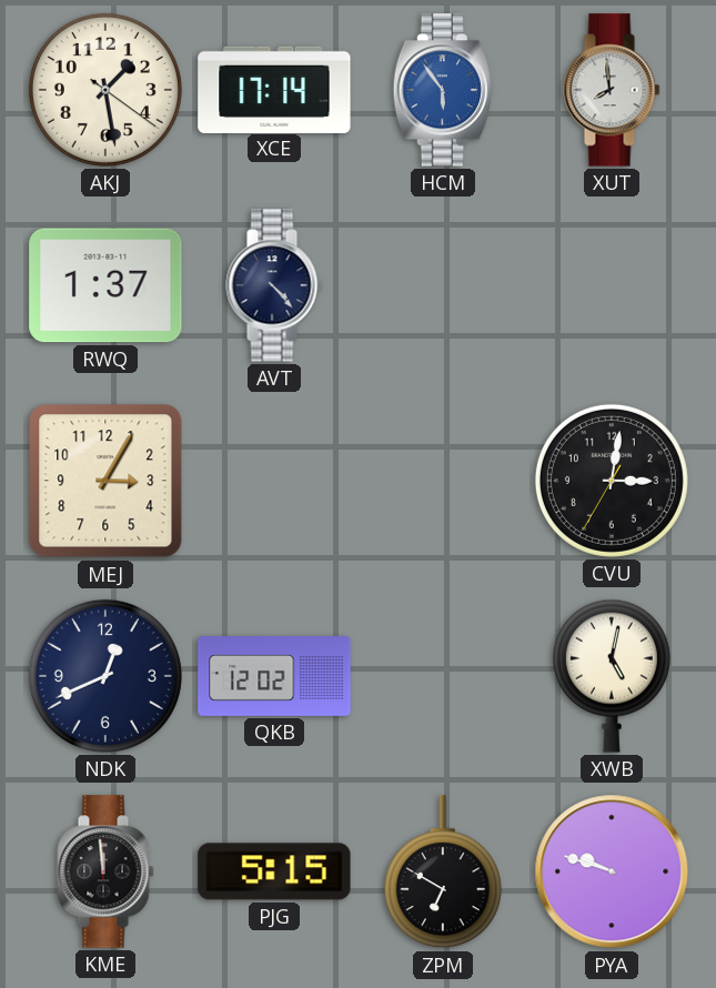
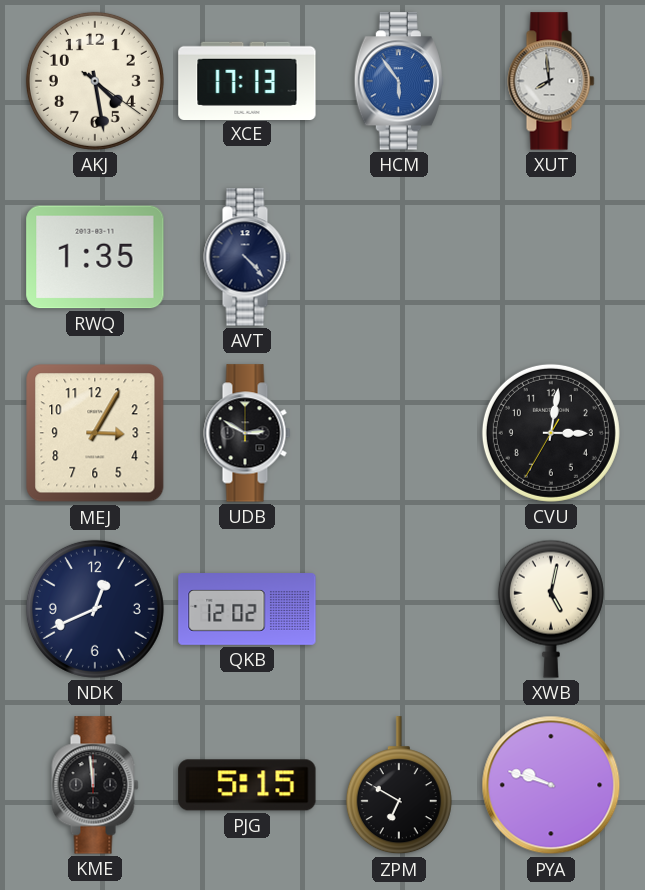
AKJ: 1:28 -> 4:28 (95, 81)
XCE: 17:14 -> 17:13 (247, 80)
RWQ: 1:37 -> 1:35 (95, 257)
UDB: none -> 2:50 (247, 433)
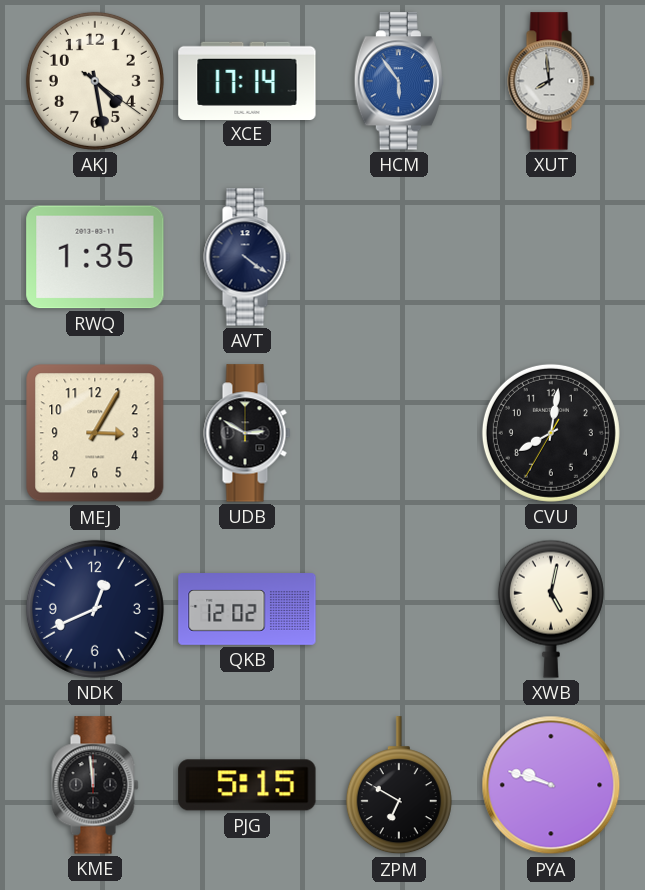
XCE: 17:13 -> 17:14 (247, 80)
AVT: 4:23 -> 4:21 (247, 257)
CVU: 3:01 -> 8:01 (551, 433)
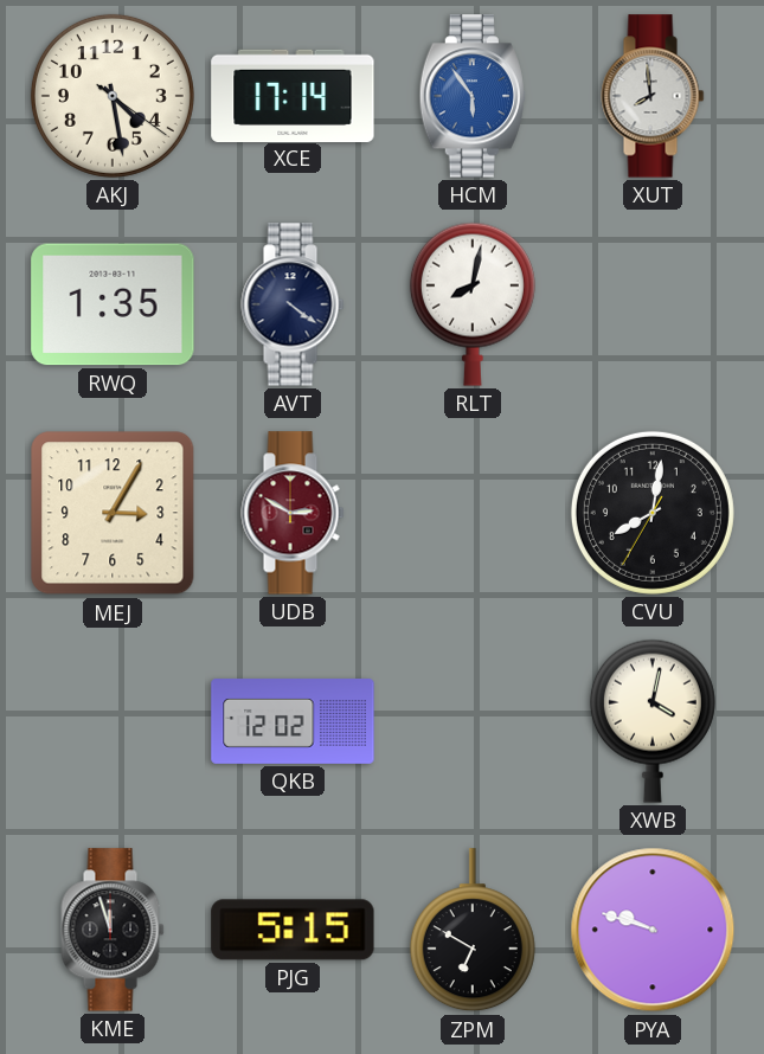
RLT: none -> 8:02 (473, 304)
UDB dial: black -> burgundy (293, 513)
NDK: 12:41 -> none (95, 609)
XWB: 5:02 -> 4:02 (653, 721)
KME: 11:59 -> 11:57 (113, 930)
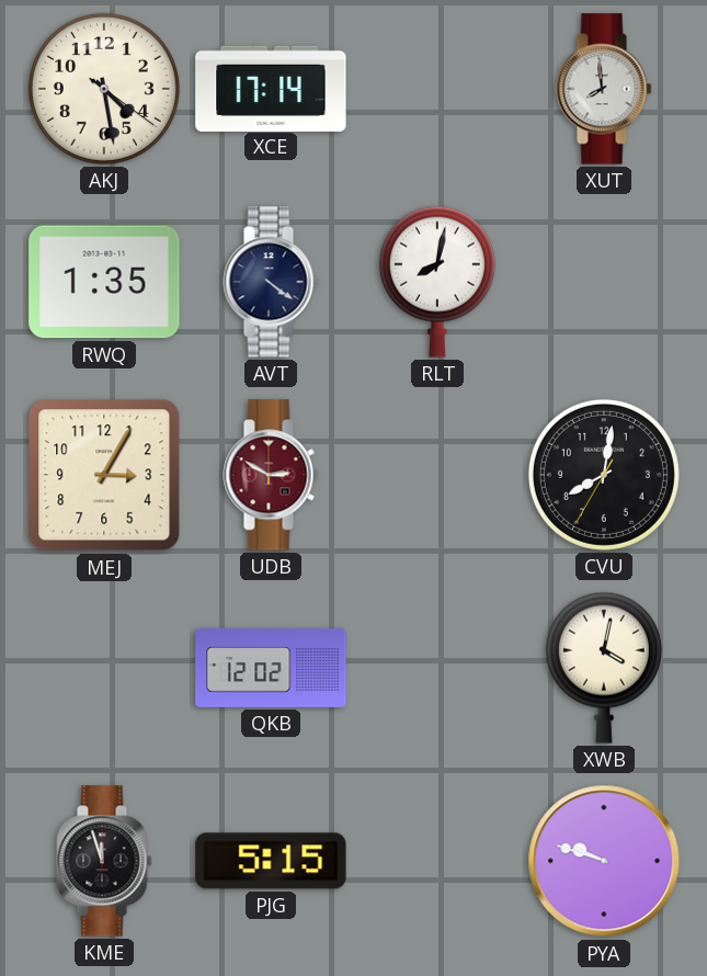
HCM: 5:54 -> none (473, 96)
ZPM: 6:50 -> none (473, 931)
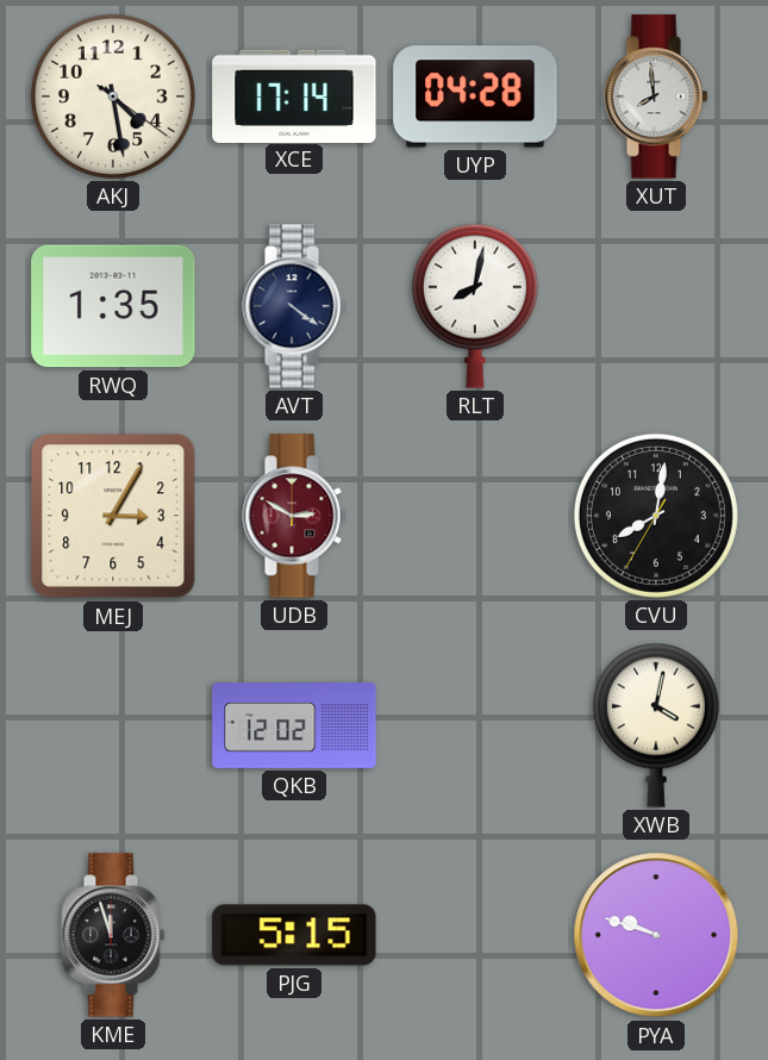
UYP: none -> 04:28 (475, 96)
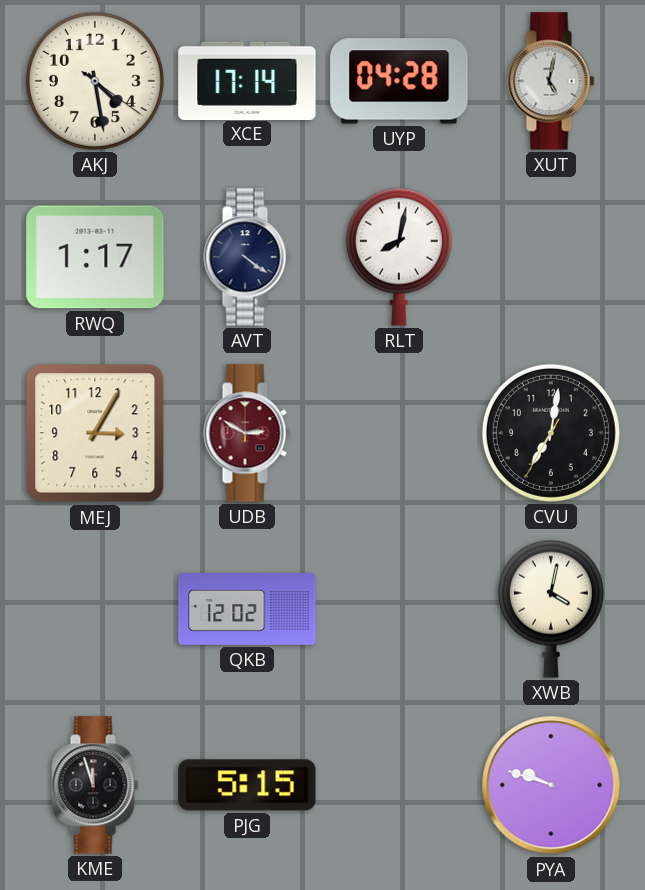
XUT: 7:59 -> 5:02 (551, 81)
RWQ: 1:35 -> 1:17 (95, 257)
CVU: 8:01 -> 7:01 (551, 433)
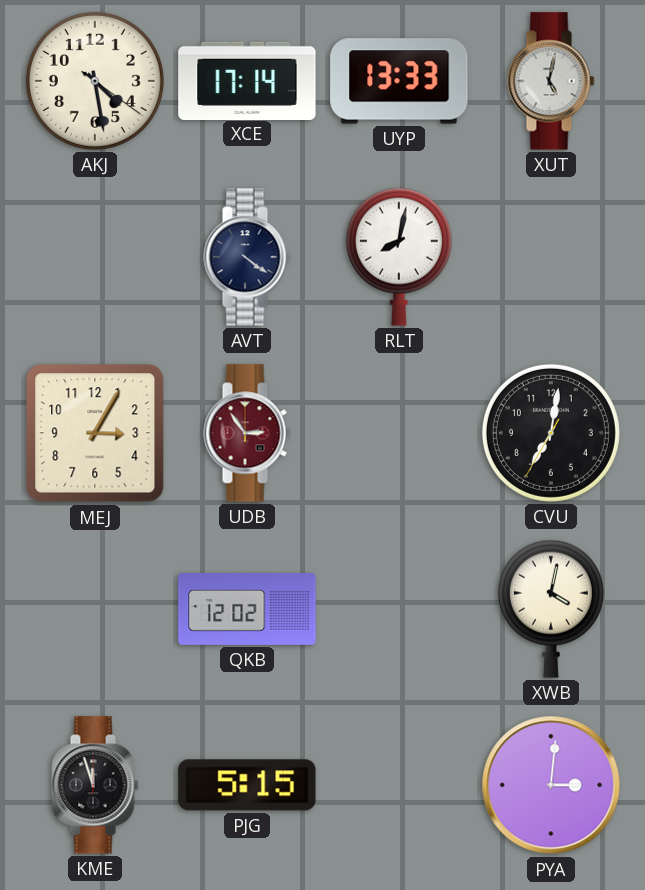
UYP: 04:28 -> 13:33 (399, 81)
RWQ: 1:17 -> none (95, 257)
UDB: 2:50 -> 2:54 (247, 433)
PYA: 9:48 -> 3:01 (551, 785)
